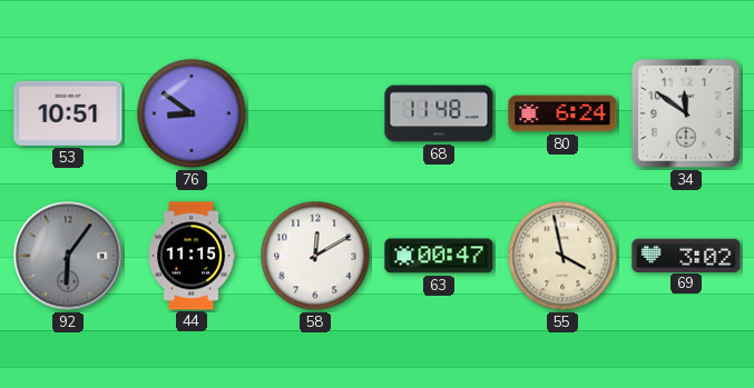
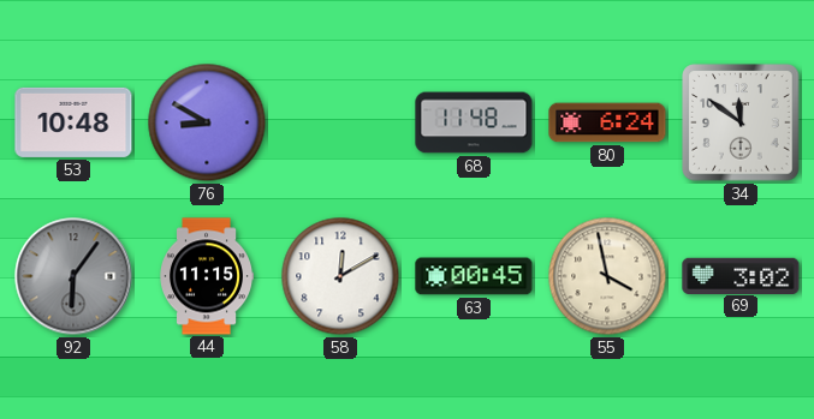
53: 10:51 -> 10:48 (73, 122)
76: 8:51 -> 8:50 (207, 122)
63: 00:47 -> 00:45 (474, 276)
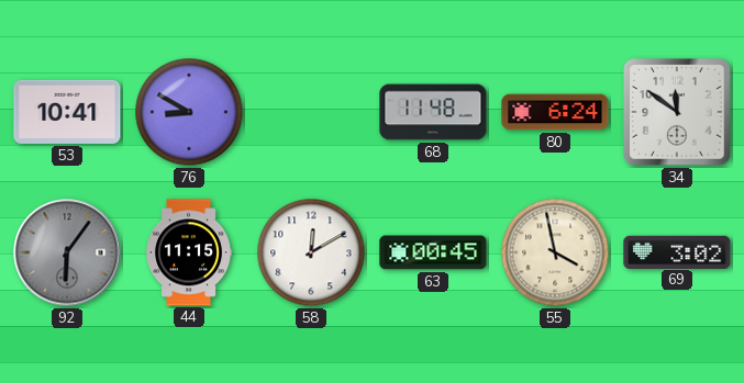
53: 10:48 -> 10:41 (67, 112)
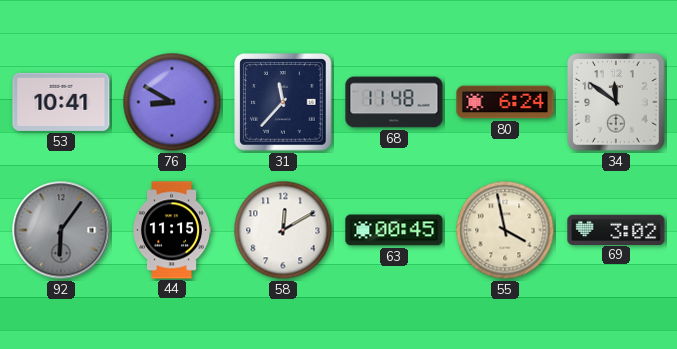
31: none -> 11:37 (283, 102)
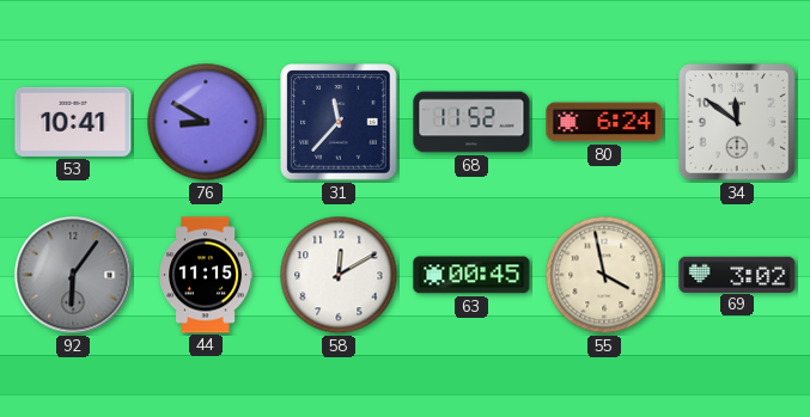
68: 11:48 -> 11:52 (471, 122)
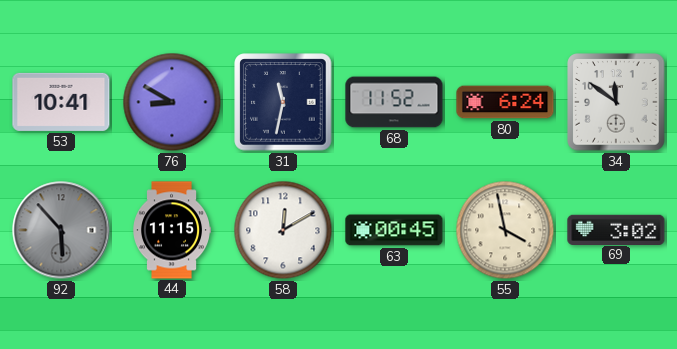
31: 11:37 -> 11:32 (283, 102)
92: 6:06 -> 5:53 (61, 230)
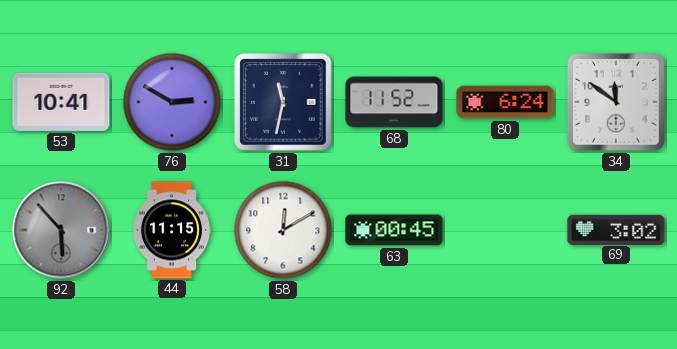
76: 8:50 -> 2:50 (172, 102)
55: 3:58 -> none (505, 230)
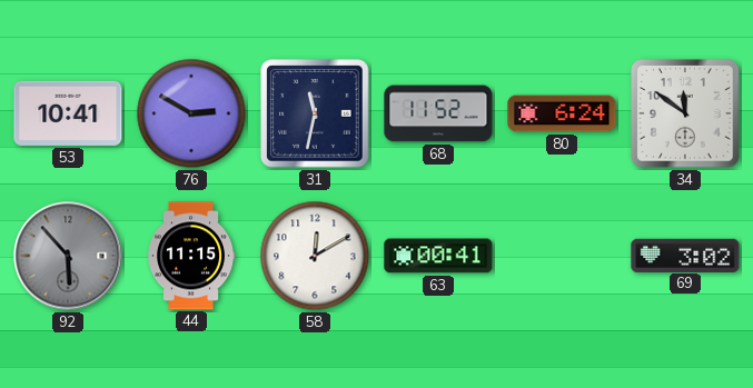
63: 00:45 -> 00:41 (438, 256)
